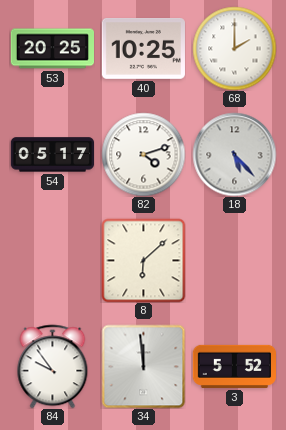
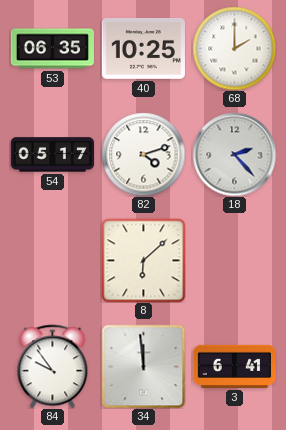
53: 20:25 -> 06:35 (52, 49)
18: 5:23 -> 2:23 (234, 154)
3: 5:52 -> 6:41 (234, 366)
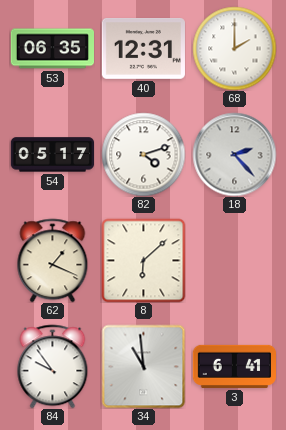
40: 10:25 -> 12:31 (143, 49)
62: none -> 1:19 (53, 260)
34: 11:59 -> 10:59 (143, 366)
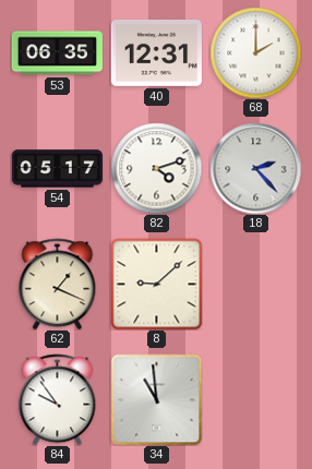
8: 6:08 -> 9:08 (156, 284)
3: 6:41 -> none (234, 366)
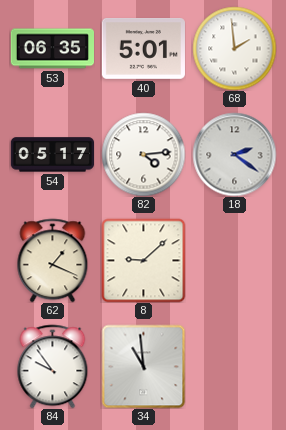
40: 12:31 -> 5:01 (143, 49)
68: 2:00 -> 1:59 (234, 48)
82: 4:12 -> 4:14 (143, 154)
18: 2:23 -> 2:21 (234, 154)
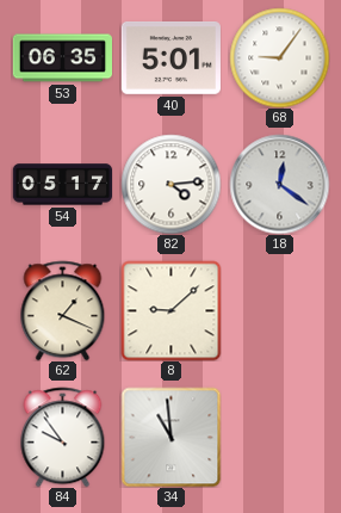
68: 1:59 -> 9:06 (279, 57)
18: 2:21 -> 12:21 (279, 184)
